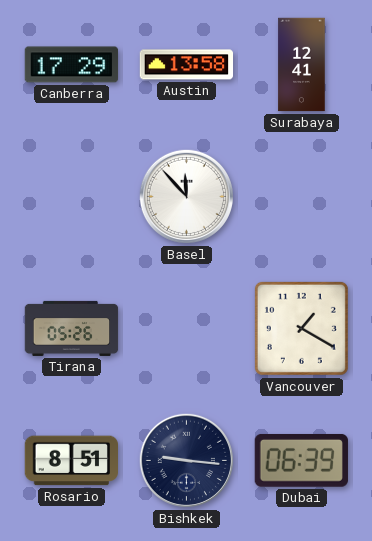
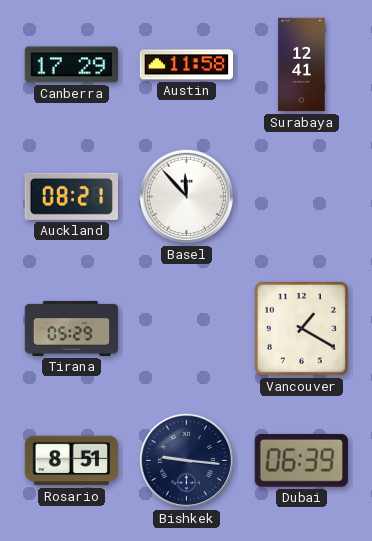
Austin: 13:58 -> 11:58 (187, 65)
Auckland: none -> 08:21 (71, 196)
Tirana: 05:26 -> 05:29 (72, 328)
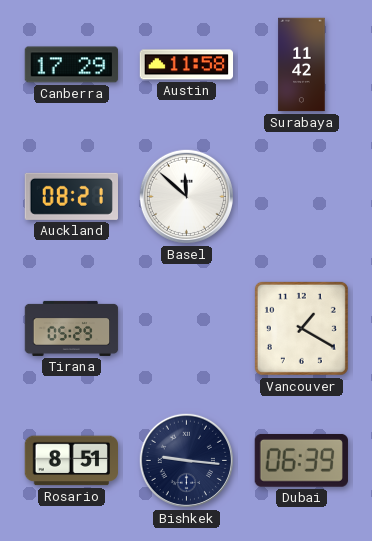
Surabaya: 12:41 -> 11:42 (302, 65)
Basel: 11:53 -> 11:52 (186, 196)
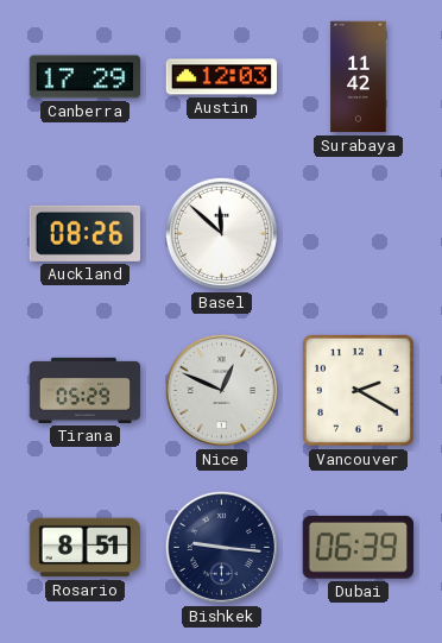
Austin: 11:58 -> 12:03 (222, 77)
Auckland: 08:21 -> 08:26 (84, 233)
Nice: none -> 12:49 (221, 390)
Vancouver: 1:20 -> 2:20 (358, 390)
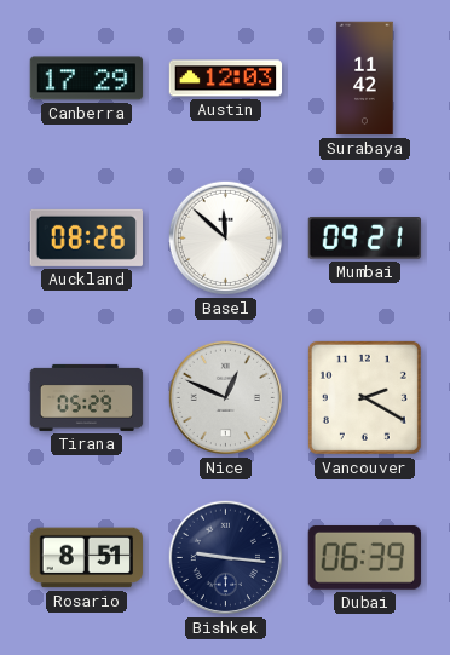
Mumbai: none -> 09:21 (364, 239)
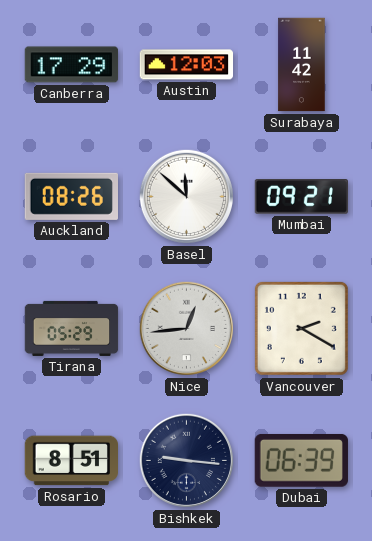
Nice: 12:49 -> 12:44 (186, 328)
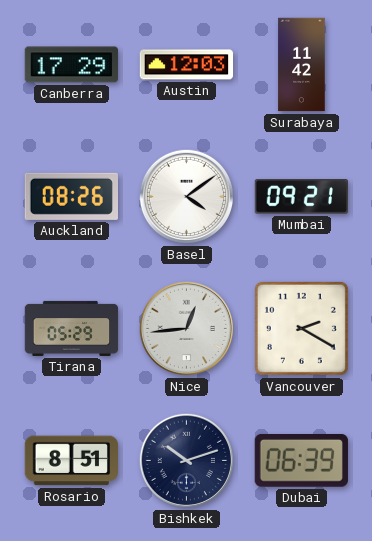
Basel: 11:52 -> 4:09 (186, 196)
Bishkek: 9:16 -> 10:12 (186, 460)
